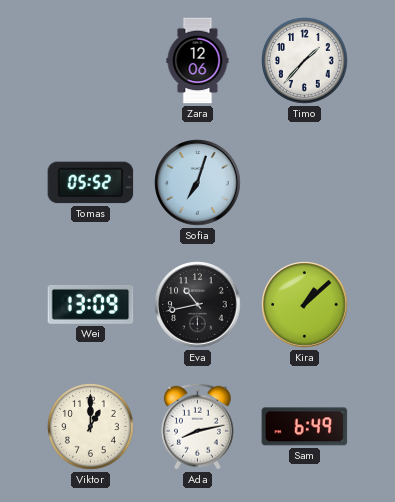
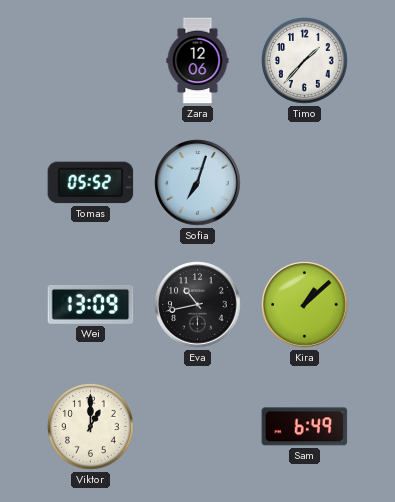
Ada: 8:13 -> none (197, 426)
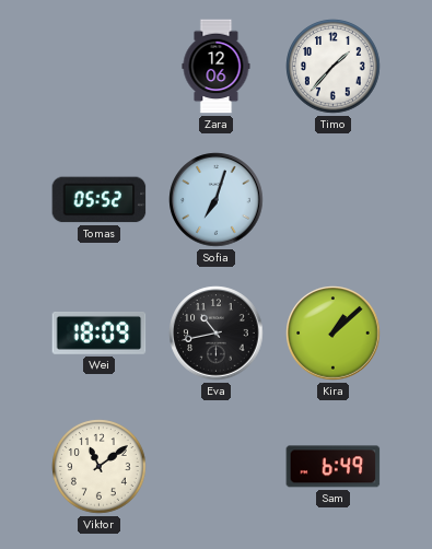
Wei: 13:09 -> 18:09 (100, 332)
Viktor: 1:00 -> 11:09 (100, 467)
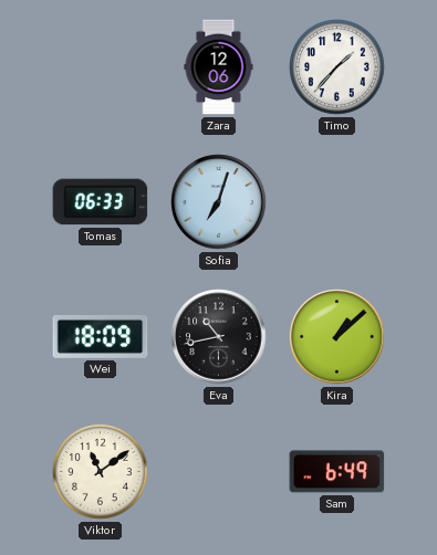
Tomas: 05:52 -> 06:33 (101, 202)
